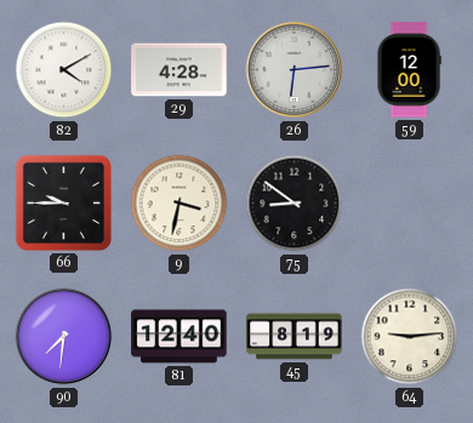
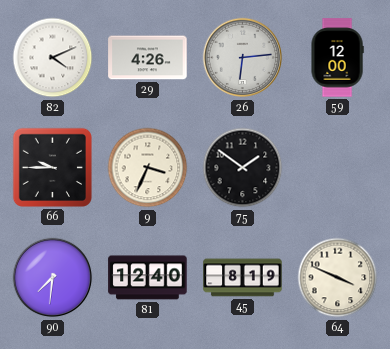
82: 4:10 -> 4:11 (53, 58)
29: 4:28 -> 4:26 (148, 58)
9: 3:32 -> 3:34 (148, 168)
75: 8:51 -> 1:51 (243, 168)
64: 9:14 -> 3:49 (338, 278)
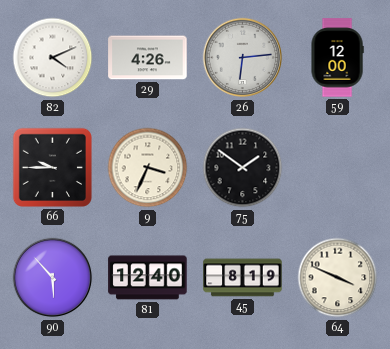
90: 7:31 -> 5:53 (53, 278)
